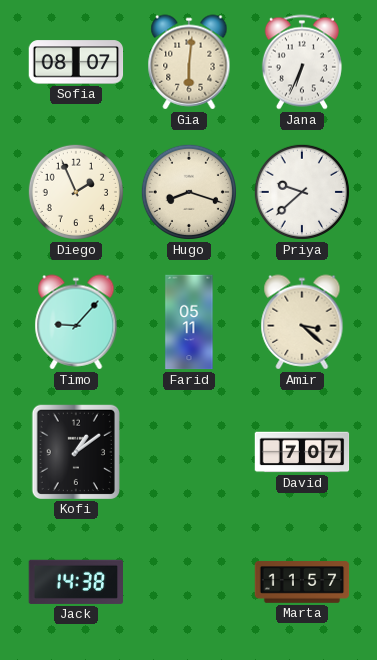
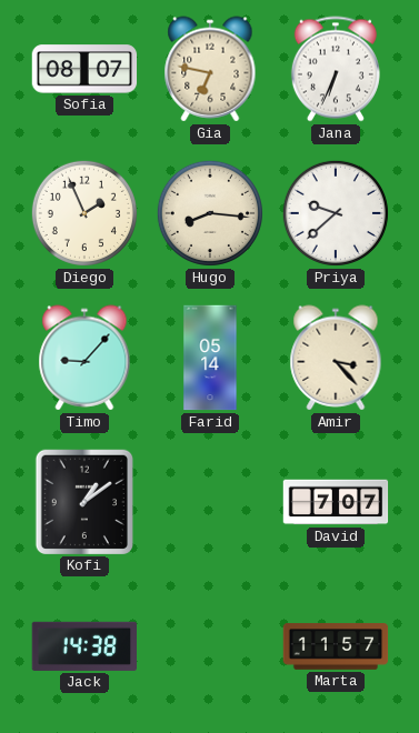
Gia: 6:01 -> 6:47 (210, 69)
Hugo: 8:18 -> 8:16 (210, 213)
Farid: 05:11 -> 05:14 (210, 358)
Amir: 3:22 -> 3:23 (336, 358)
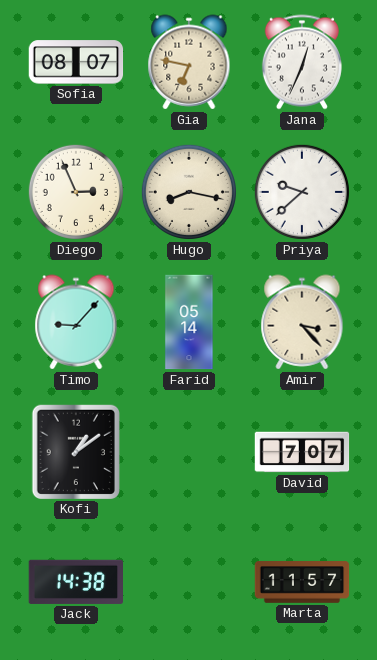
Jana: 6:34 -> 12:34 (302, 62)
Diego: 1:56 -> 2:56 (76, 192)
Hugo: 8:16 -> 8:17 (189, 192)
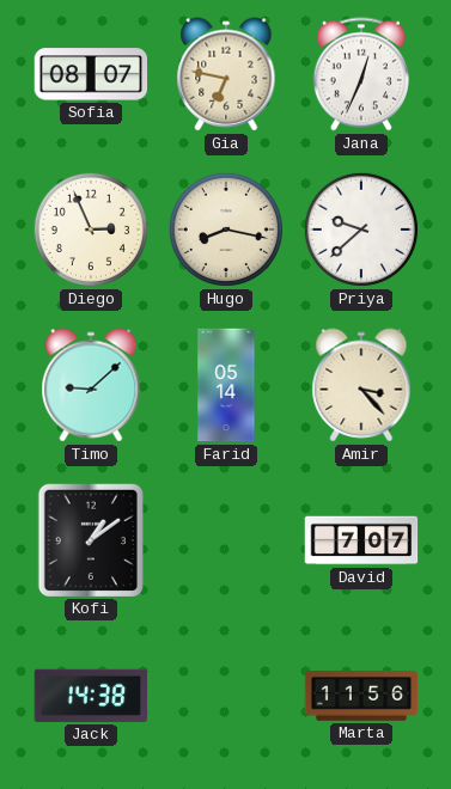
Timo: 9:07 -> 9:08 (91, 385)
Marta: 11:57 -> 11:56 (361, 696)
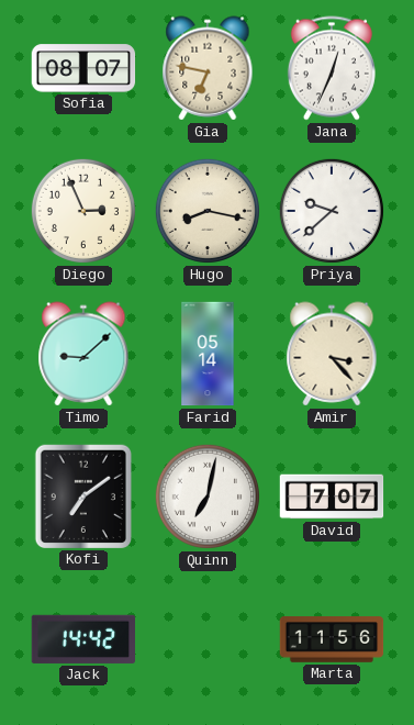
Kofi: 1:09 -> 7:09 (82, 495)
Quinn: none -> 7:02 (208, 497)
Jack: 14:38 -> 14:42 (82, 639)
